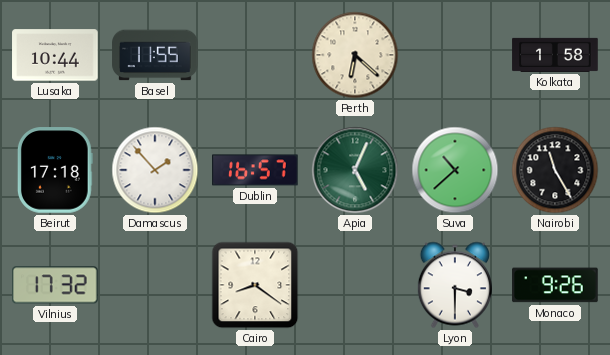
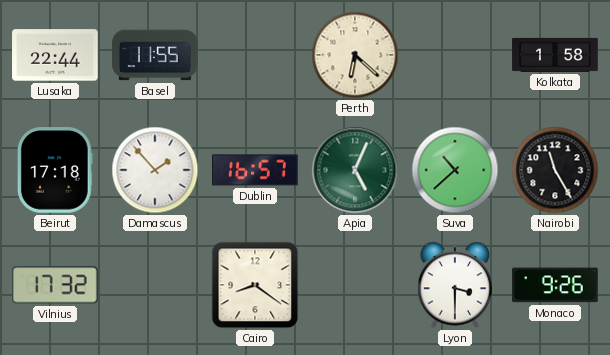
Lusaka: 10:44 -> 22:44 (55, 55)
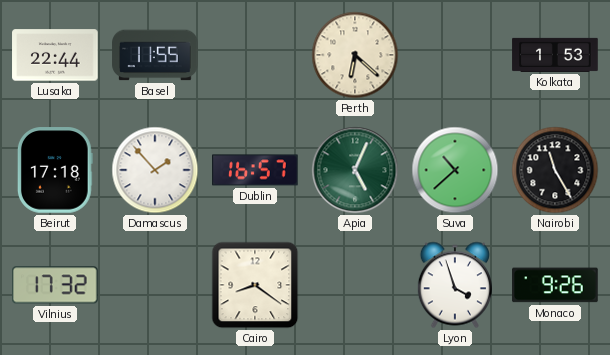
Kolkata: 1:58 -> 1:53 (555, 55)
Lyon: 3:30 -> 3:57 (455, 285)
